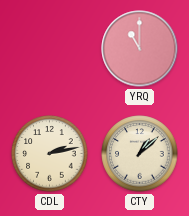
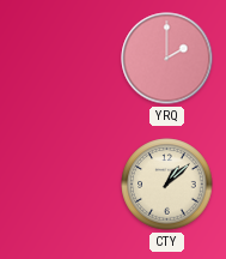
YRQ: 11:00 -> 2:00 (167, 59)
CDL: 2:13 -> none (50, 154)
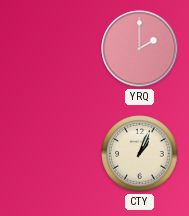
CTY: 1:08 -> 1:04 (140, 154)
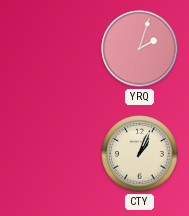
YRQ: 2:00 -> 2:03 (140, 49)
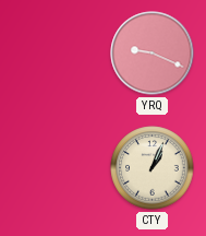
YRQ: 2:03 -> 9:19 (153, 54)
